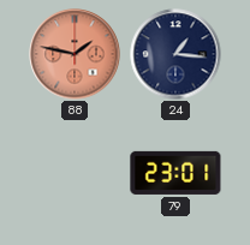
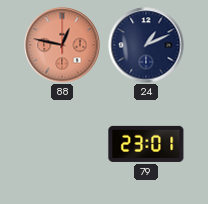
88: 1:47 -> 12:47 (62, 45)
24: 1:16 -> 1:11 (146, 45)
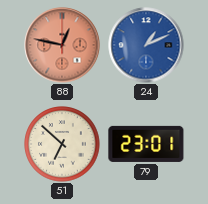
24 dial: navy -> blue (146, 45)
51: none -> 6:52 (62, 144)
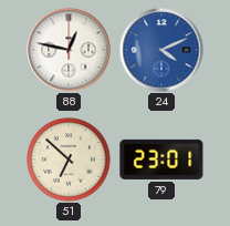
88 dial: salmon -> white (69, 50)
24: 1:11 -> 4:11 (161, 50)
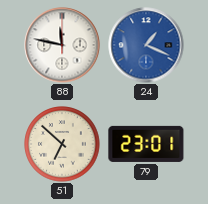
88: 12:47 -> 11:47 (62, 45)
24: 4:11 -> 1:19 (146, 45)
